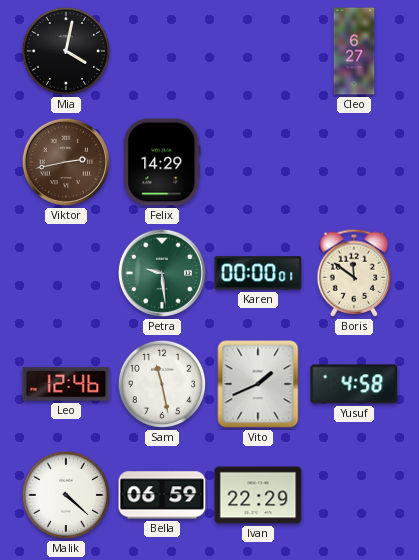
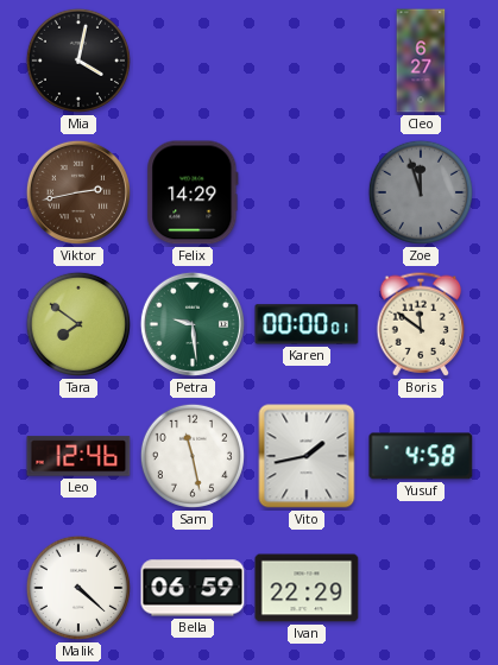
Zoe: none -> 11:57 (421, 192)
Tara: none -> 7:51 (78, 324)
Vito: 1:41 -> 1:43 (307, 456)
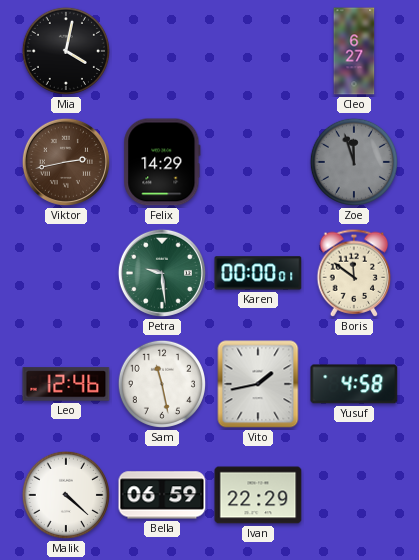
Tara: 7:51 -> none (78, 324)
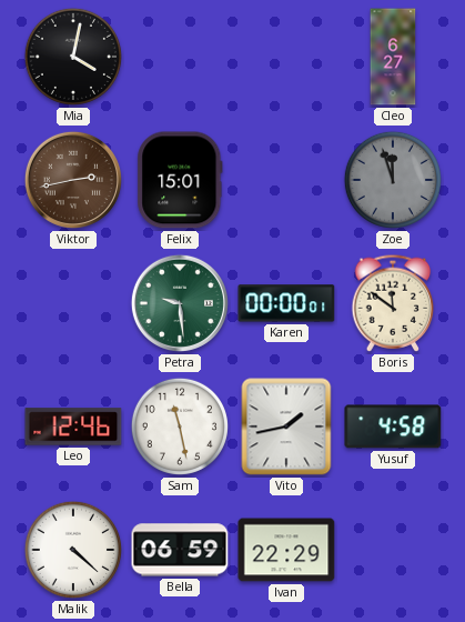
Felix: 14:29 -> 15:01 (180, 180)
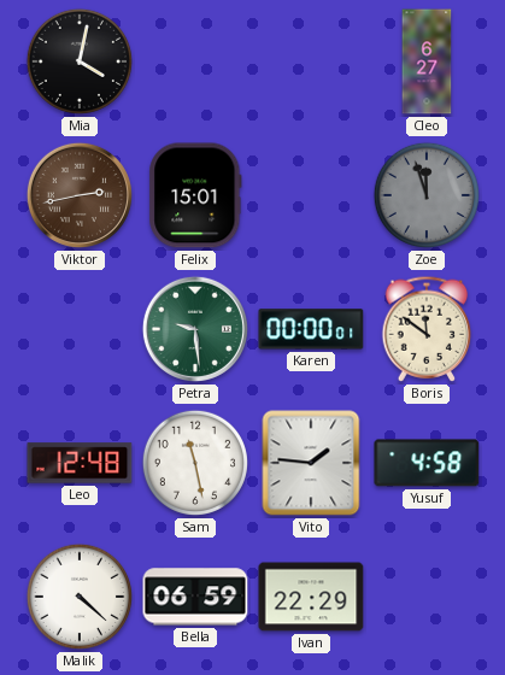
Leo: 12:46 -> 12:48 (80, 463)
Vito: 1:43 -> 1:46 (311, 463)
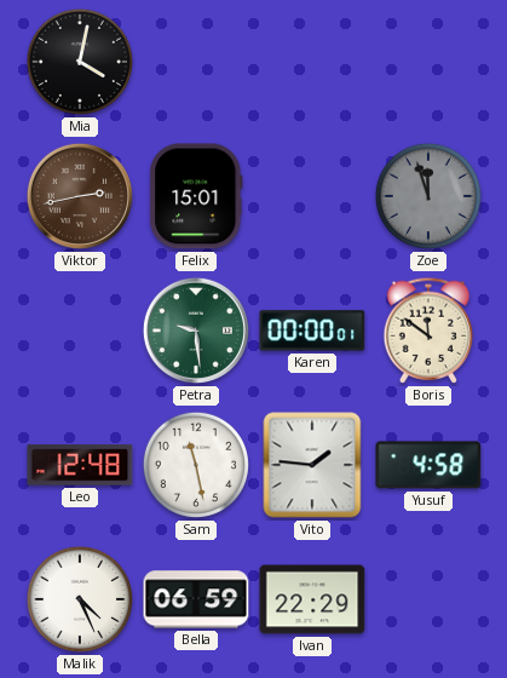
Cleo: 6:27 -> none (427, 61)
Malik: 4:22 -> 4:26 (80, 599)
